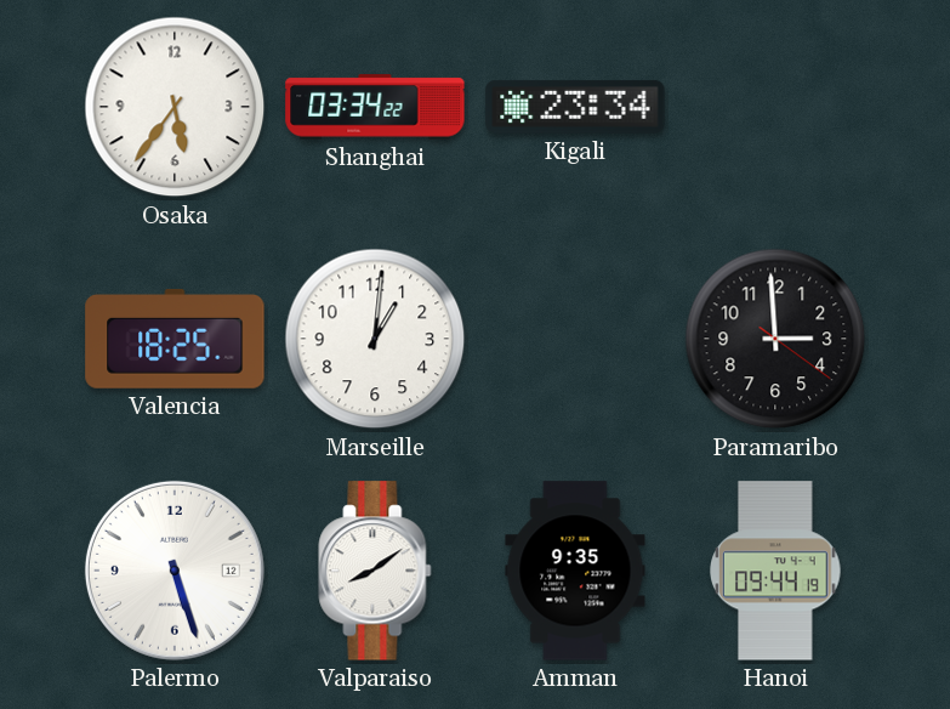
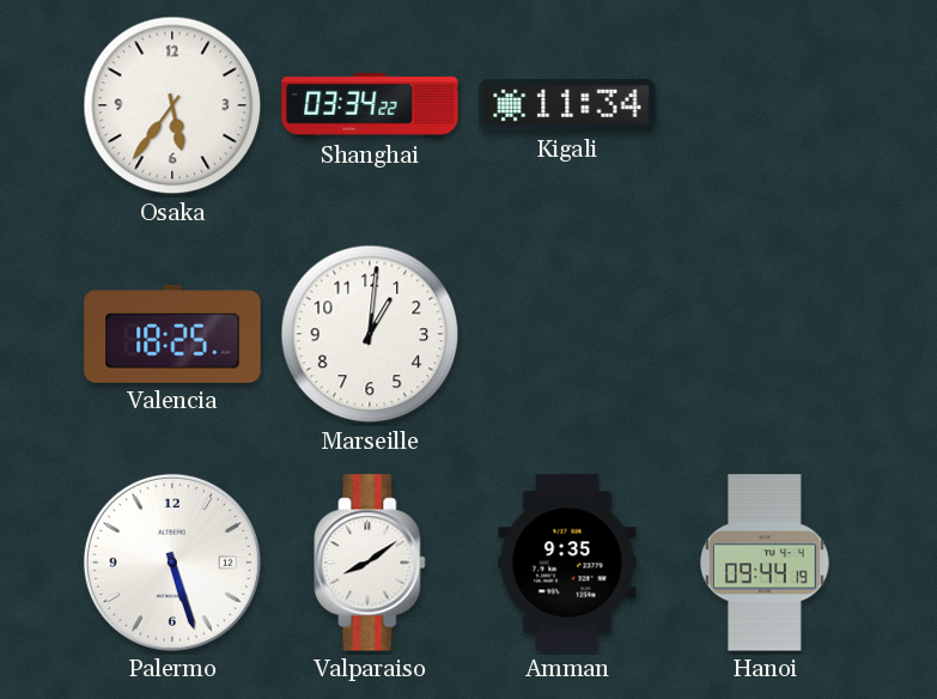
Kigali: 23:34 -> 11:34 (567, 105)
Paramaribo: 2:59 -> none (775, 339)
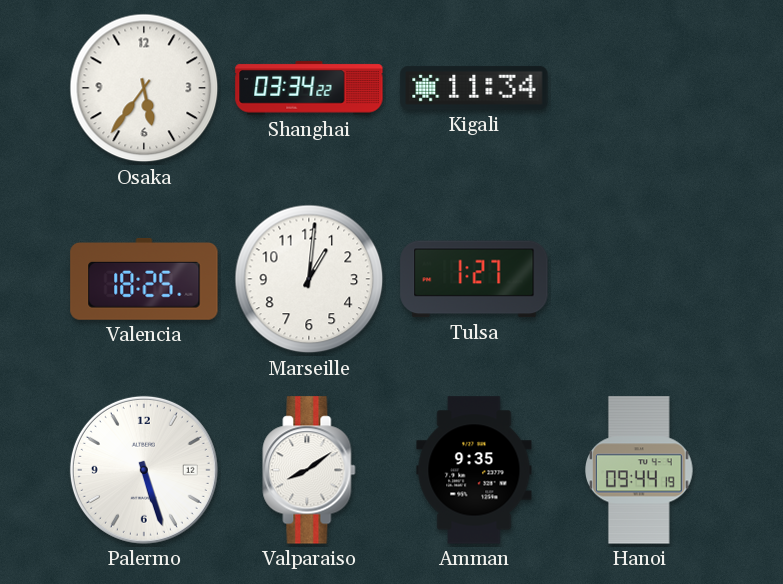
Tulsa: none -> 1:27 (474, 279)
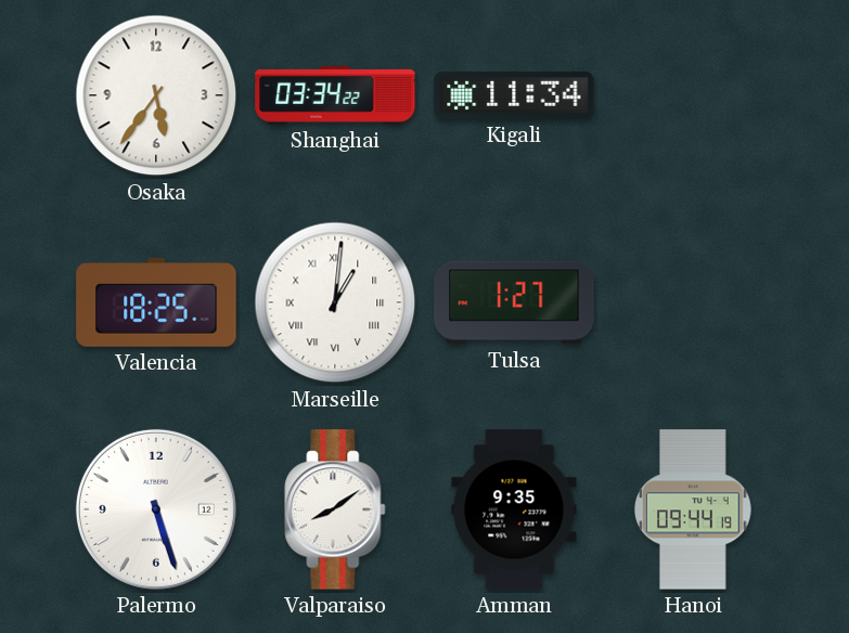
Marseille numerals: Arabic -> Roman (335, 302)
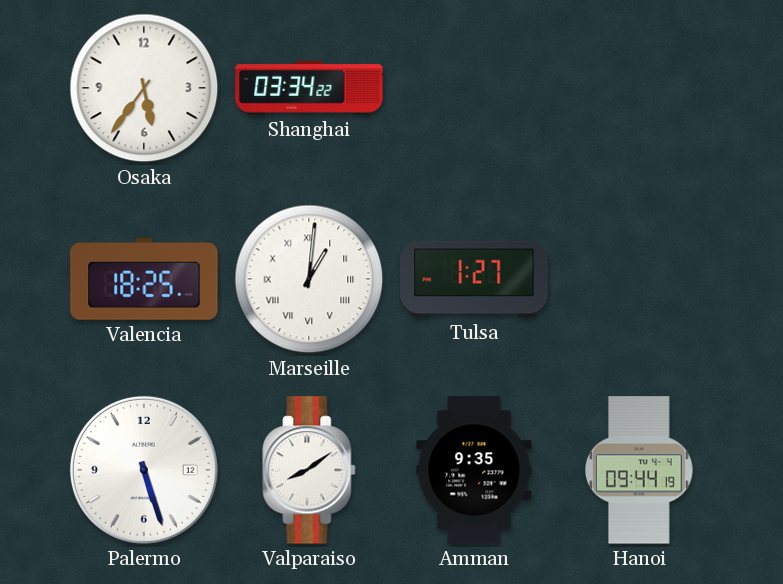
Kigali: 11:34 -> none (514, 95)
